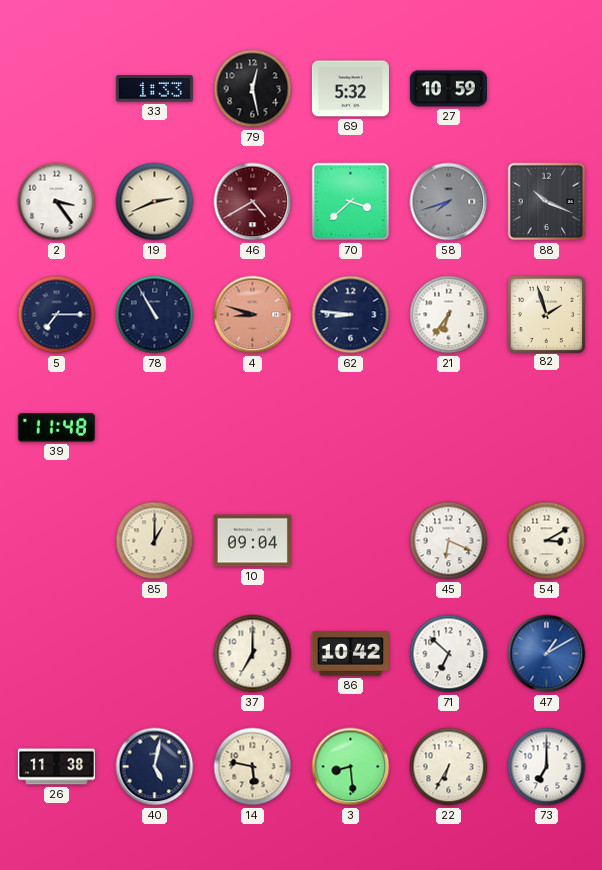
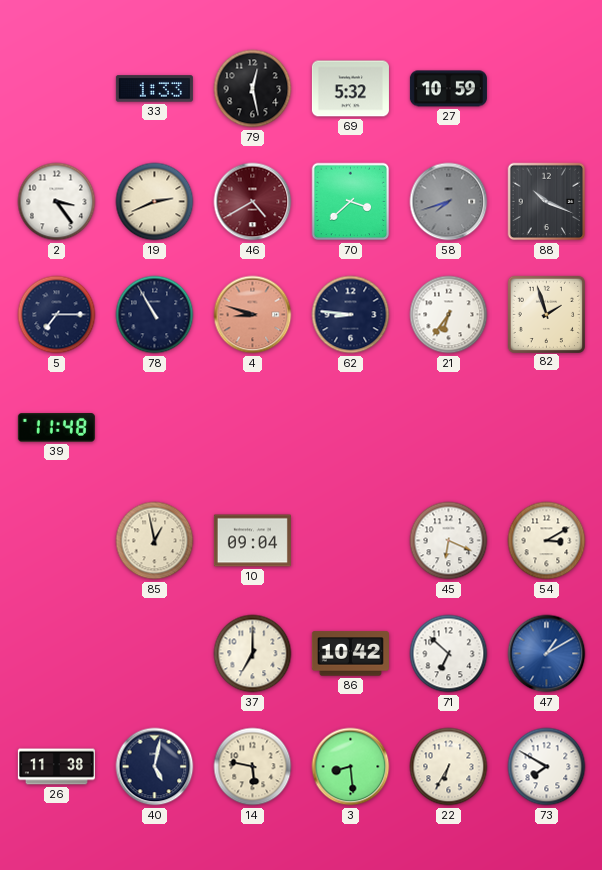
85: 1:00 -> 12:58 (155, 541)
73: 7:00 -> 7:50 (547, 767)
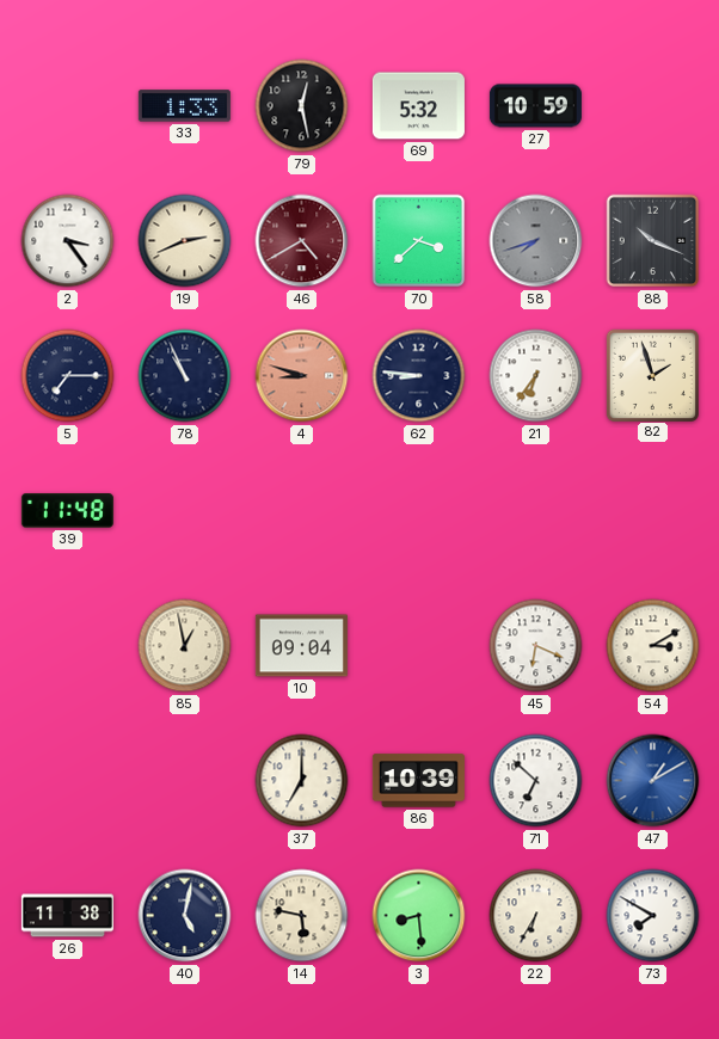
78: 10:55 -> 10:56 (185, 376)
86: 10:42 -> 10:39 (418, 781)
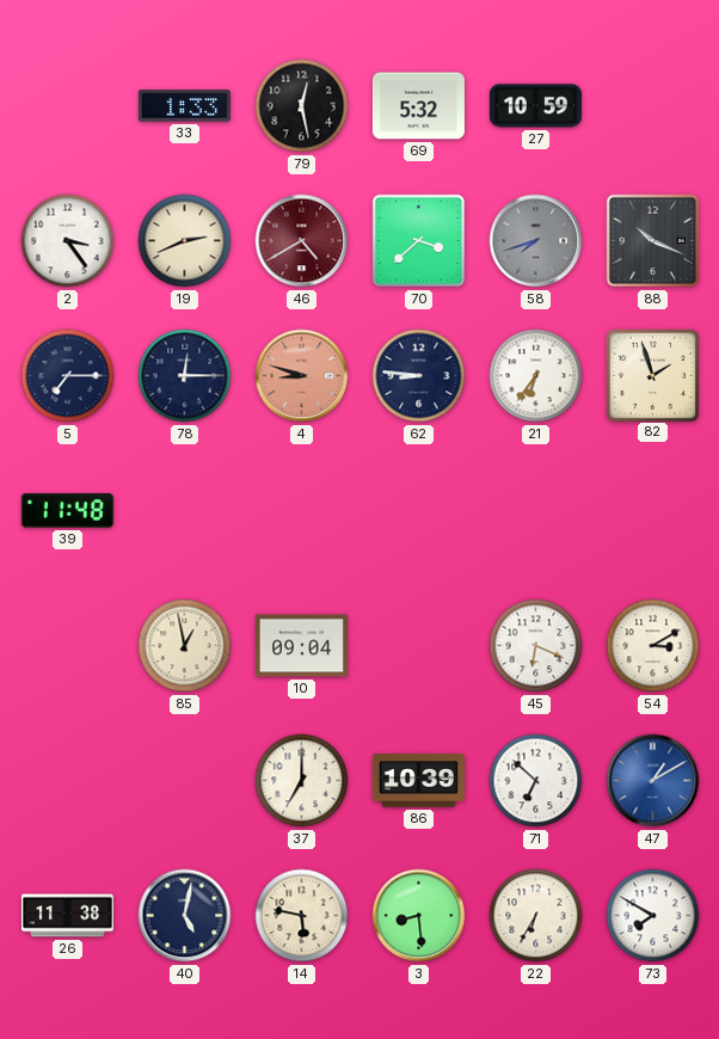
78: 10:56 -> 12:15 (185, 376)
